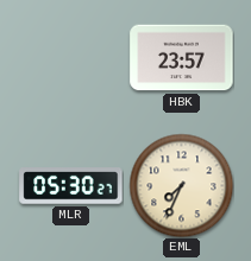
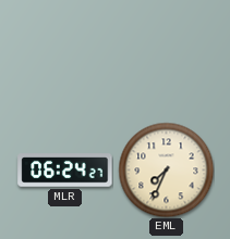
HBK: 23:57 -> none (182, 58)
MLR: 05:30 -> 06:24 (65, 171)
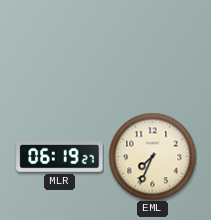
MLR: 06:24 -> 06:19 (60, 157)
